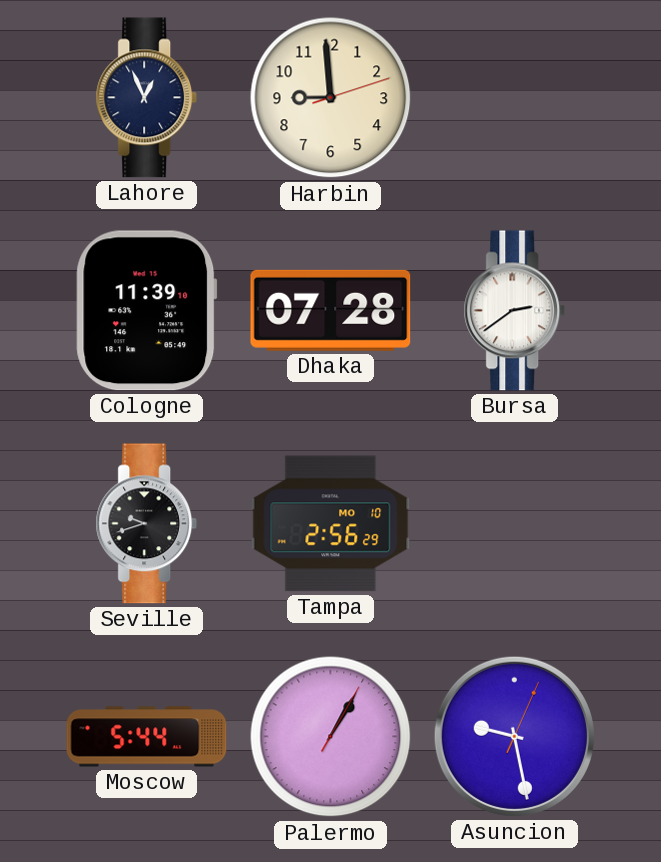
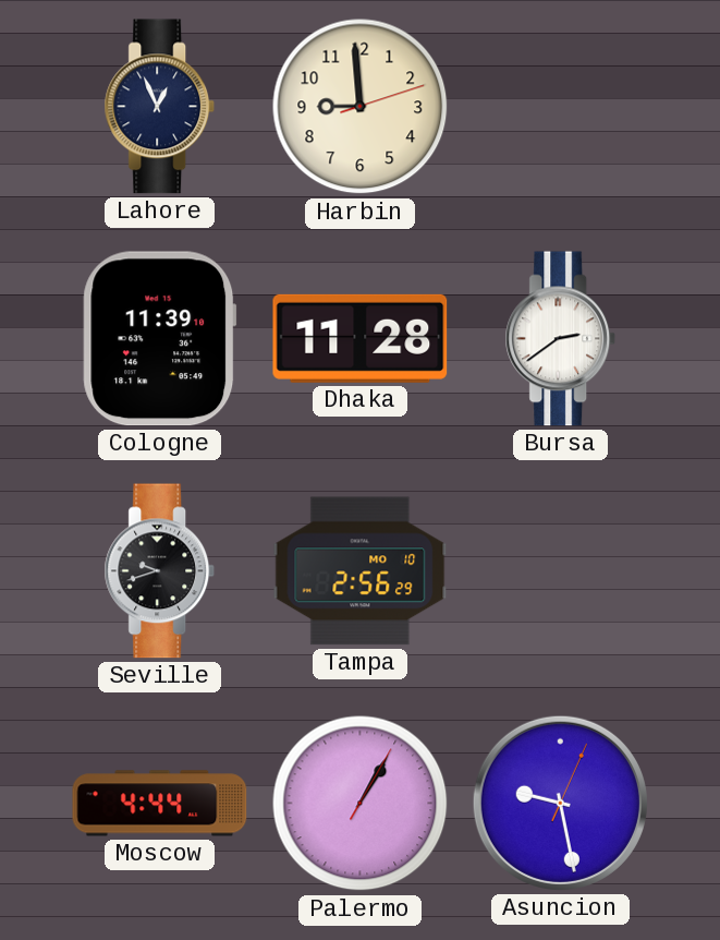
Dhaka: 07:28 -> 11:28 (361, 338)
Moscow: 5:44 -> 4:44 (160, 804)
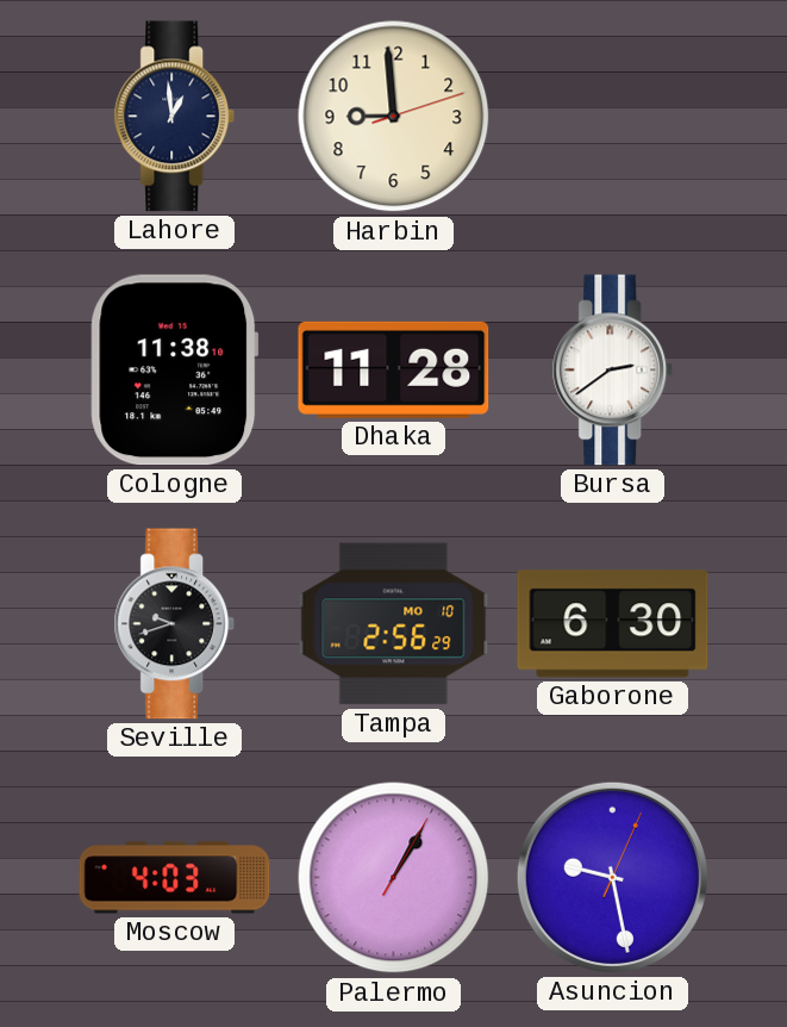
Lahore: 12:56 -> 12:59 (175, 117)
Cologne: 11:39 -> 11:38 (175, 371)
Gaborone: none -> 6:30 (613, 624)
Moscow: 4:44 -> 4:03 (175, 878)
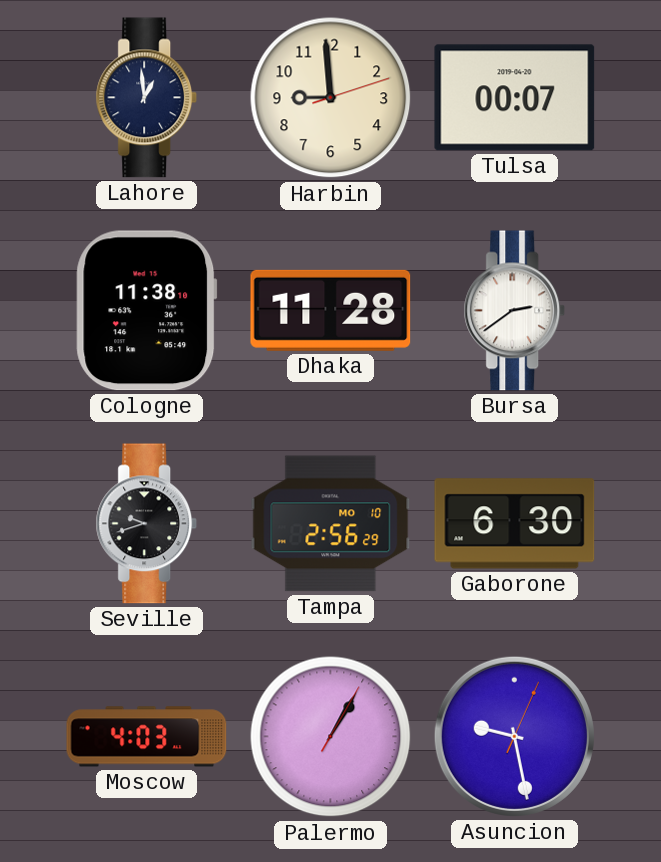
Tulsa: none -> 00:07 (515, 98)
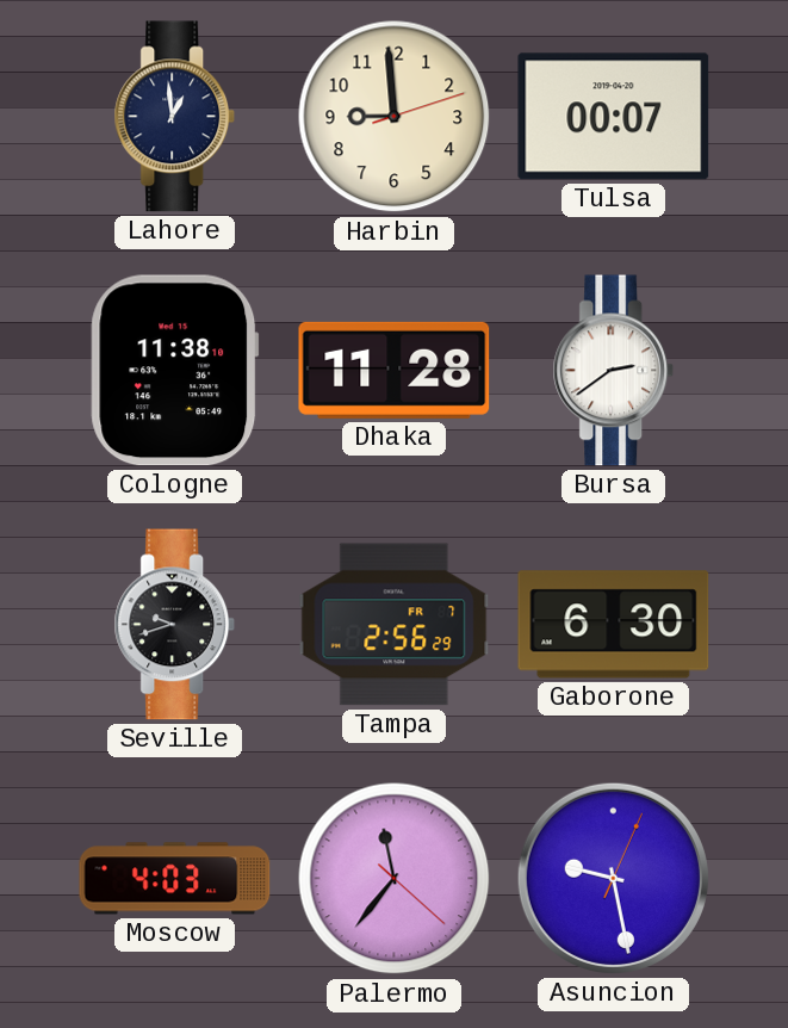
Tampa date: MO 10 -> FR 7 (395, 625)
Palermo: 1:05 -> 11:36 (395, 879)
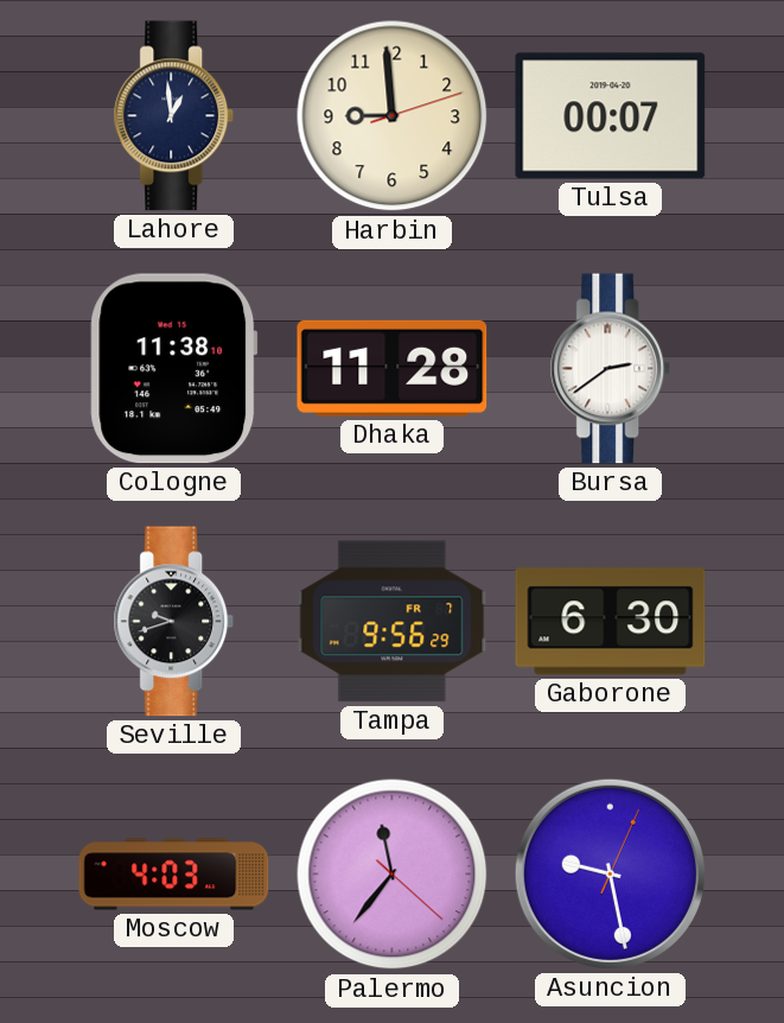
Tampa: 2:56 -> 9:56 (393, 622)
